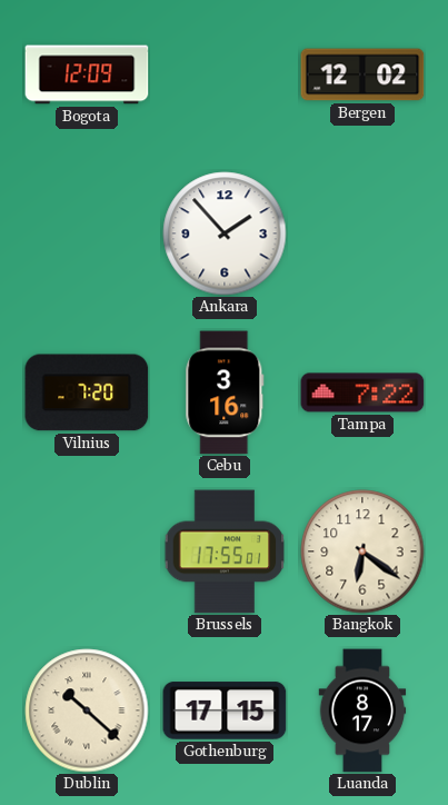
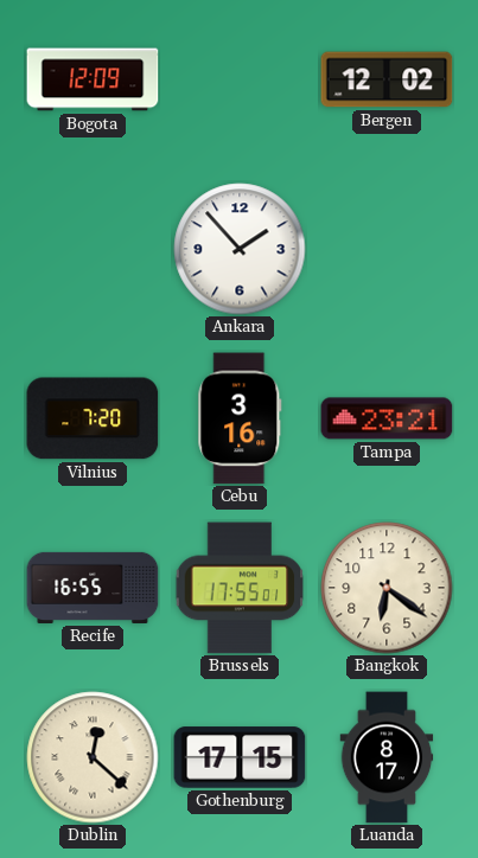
Tampa: 7:22 -> 23:21 (387, 418)
Recife: none -> 16:55 (93, 588)
Dublin: 10:22 -> 12:22 (93, 757)
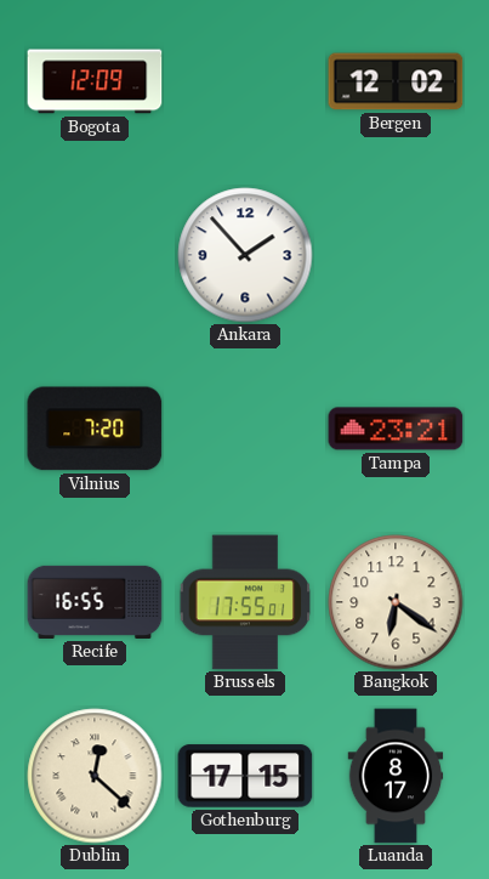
Cebu: 3:16 -> none (240, 418)
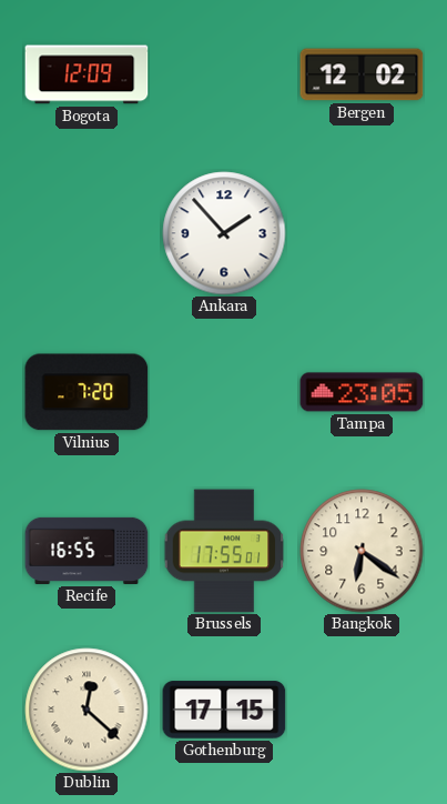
Tampa: 23:21 -> 23:05 (362, 392)
Luanda: 8:17 -> none (396, 776)
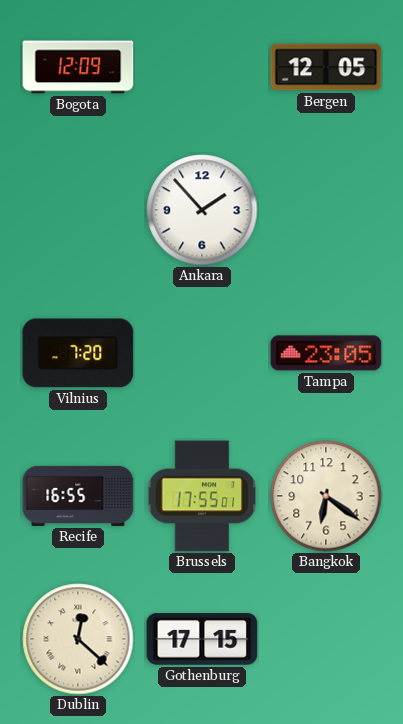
Bergen: 12:02 -> 12:05 (326, 67)
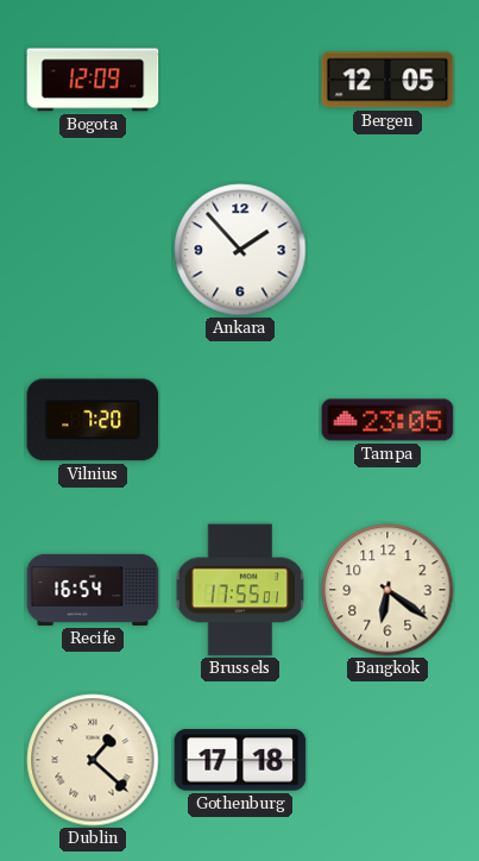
Recife: 16:55 -> 16:54 (93, 590)
Dublin: 12:22 -> 1:22 (93, 760)
Gothenburg: 17:15 -> 17:18 (240, 760)
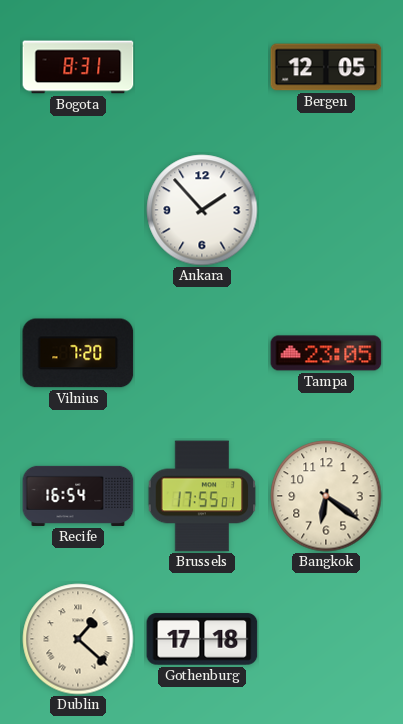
Bogota: 12:09 -> 8:31 (78, 67)
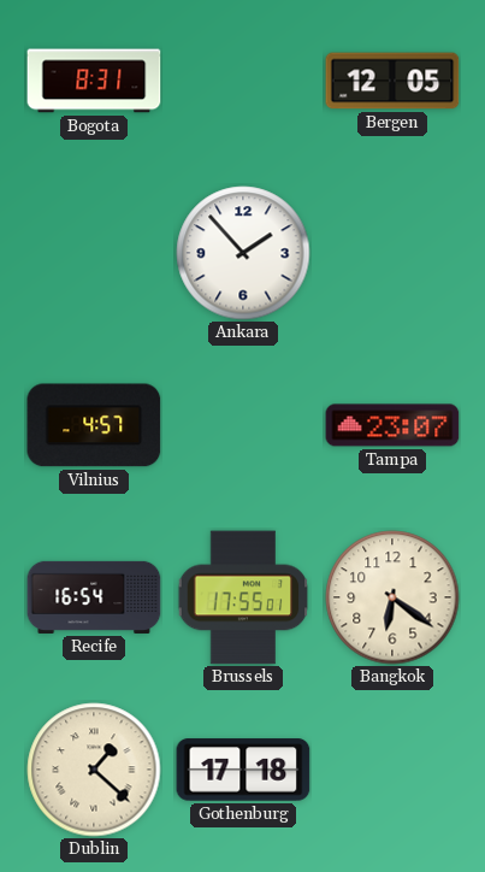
Vilnius: 7:20 -> 4:57 (94, 425)
Tampa: 23:05 -> 23:07 (392, 425)
